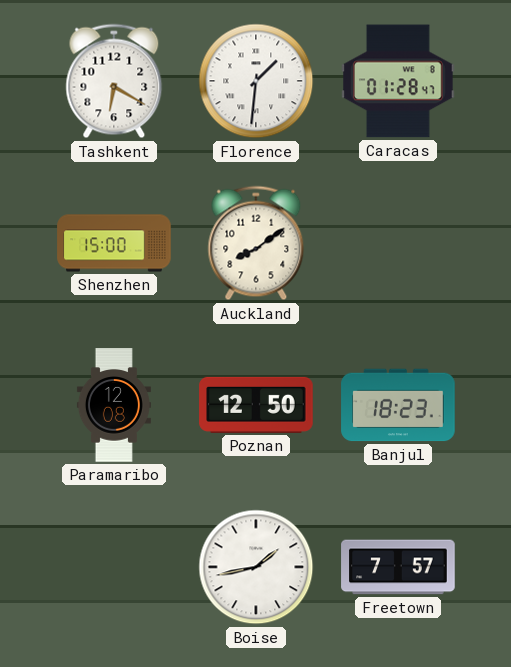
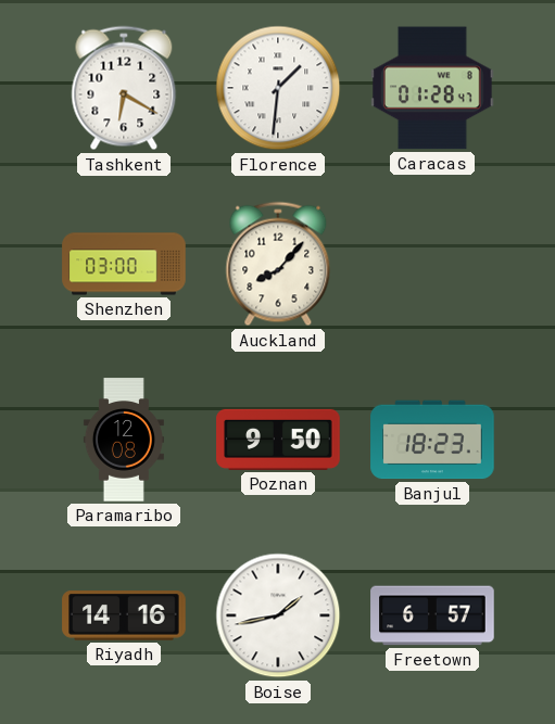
Shenzhen: 15:00 -> 03:00 (124, 264)
Auckland: 8:09 -> 8:07 (278, 264)
Poznan: 12:50 -> 9:50 (278, 440)
Riyadh: none -> 14:16 (124, 615)
Freetown: 7:57 -> 6:57 (432, 615)
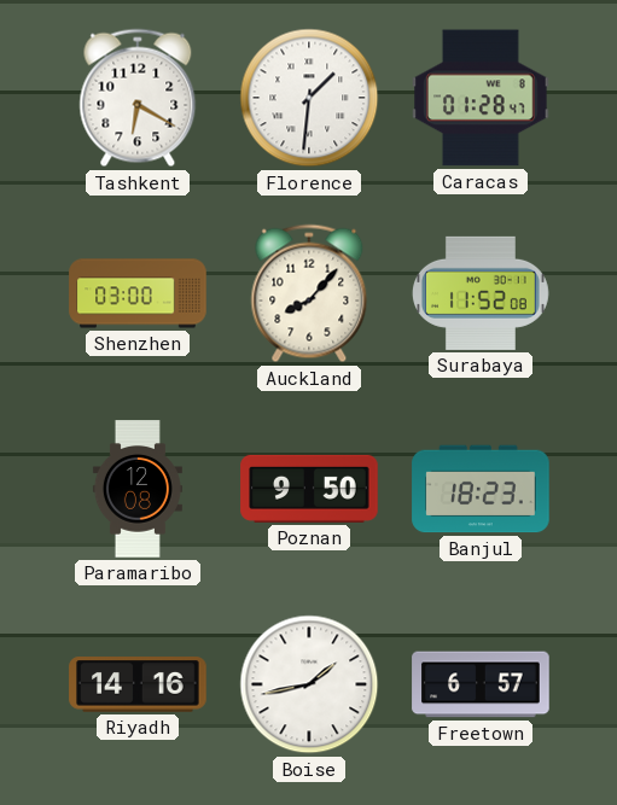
Surabaya: none -> 11:52 (482, 293)
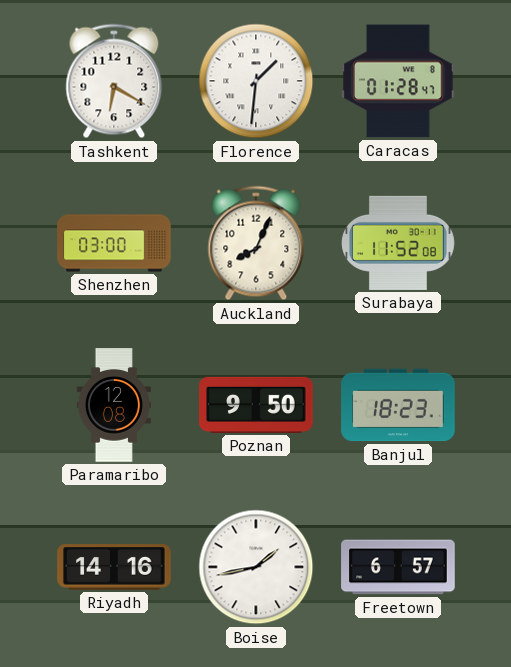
Auckland: 8:07 -> 8:04 (256, 243)
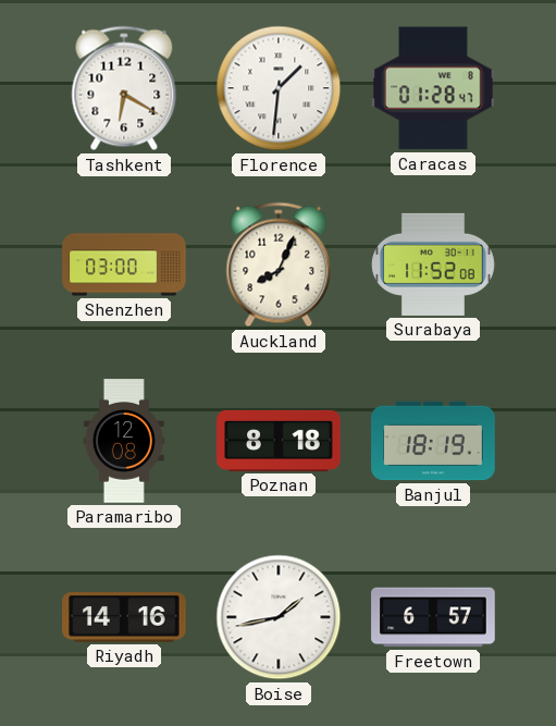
Poznan: 9:50 -> 8:18 (279, 441)
Banjul: 18:23 -> 18:19 (433, 441)
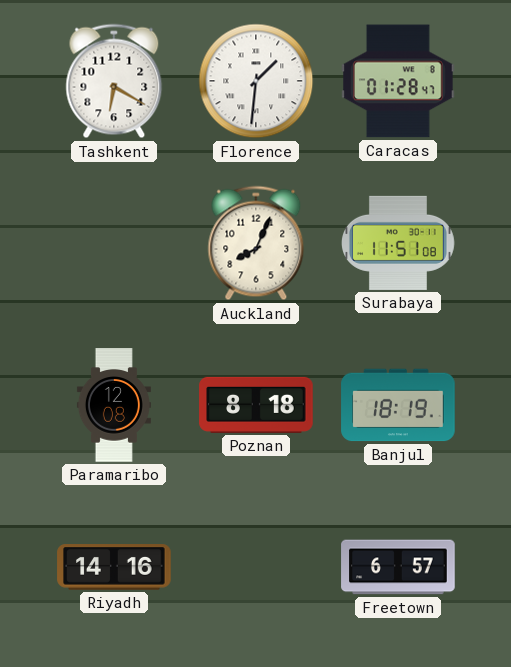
Shenzhen: 03:00 -> none (124, 264)
Surabaya: 11:52 -> 11:51 (399, 243)
Boise: 1:43 -> none (279, 617)
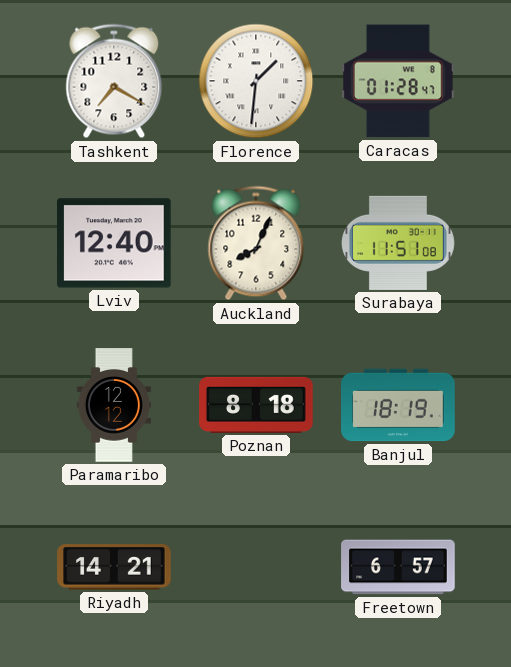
Tashkent: 6:20 -> 7:20 (114, 81)
Lviv: none -> 12:40 (114, 243)
Paramaribo: 12:08 -> 12:12 (114, 405)
Riyadh: 14:16 -> 14:21 (114, 567)
